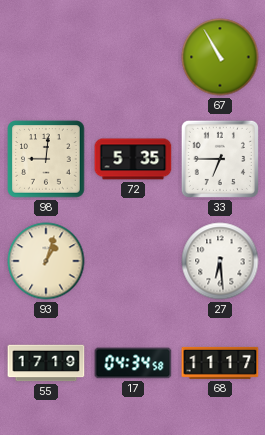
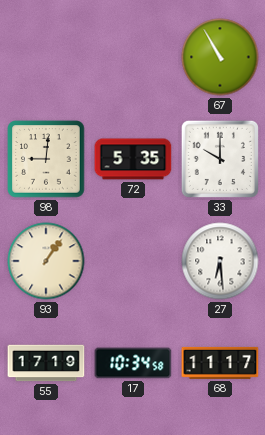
33: 6:45 -> 10:00 (220, 159)
93: 1:03 -> 1:06 (46, 261)
17: 04:34 -> 10:34 (133, 363)
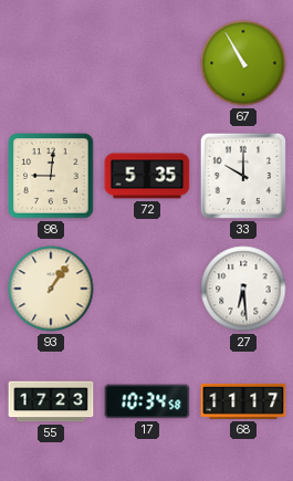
55: 17:19 -> 17:23 (51, 401)
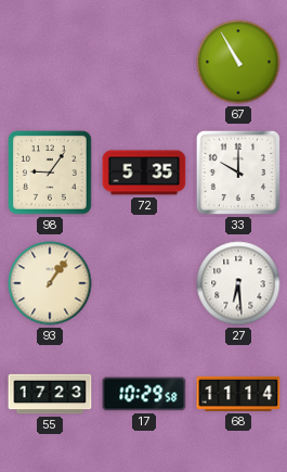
98: 9:01 -> 9:06 (50, 173)
17: 10:34 -> 10:29 (144, 394)
68: 11:17 -> 11:14 (238, 394)
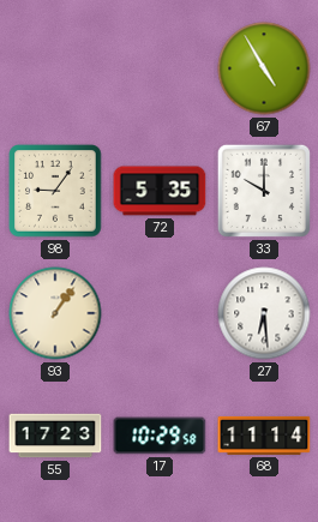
67: 10:55 -> 4:55 (264, 68)
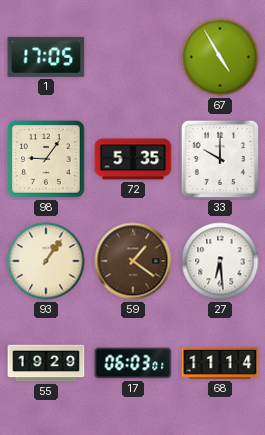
1: none -> 17:05 (46, 57)
59: none -> 1:21 (133, 261)
55: 17:23 -> 19:29 (46, 363)
17: 10:29 -> 06:03 (133, 363)
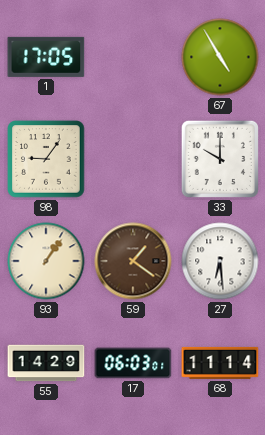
72: 5:35 -> none (133, 159)
55: 19:29 -> 14:29 (46, 363)
